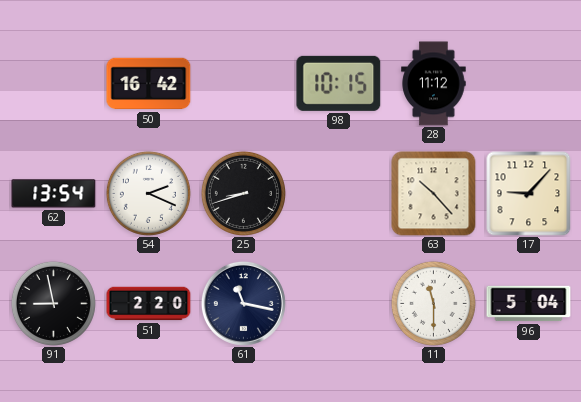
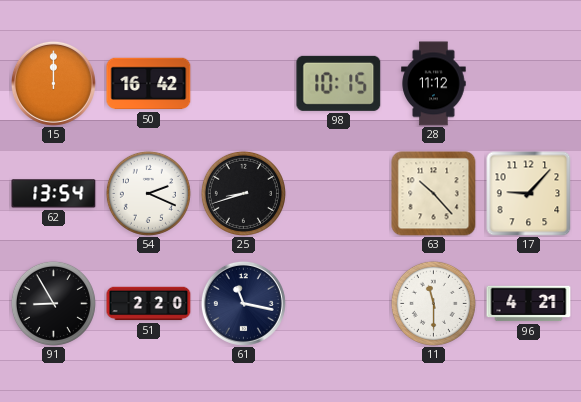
15: none -> 12:00 (53, 83)
91: 8:58 -> 8:55 (53, 303)
96: 5:04 -> 4:21 (529, 304)
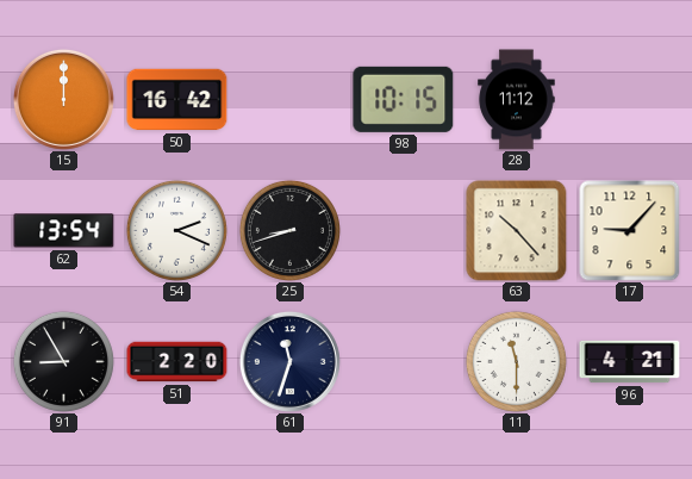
61: 11:17 -> 11:33 (289, 361)
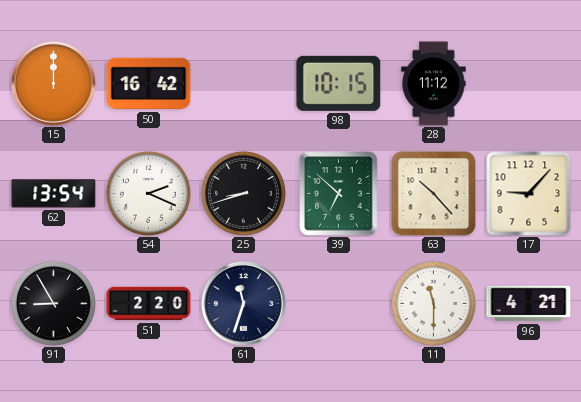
39: none -> 6:52 (339, 194)
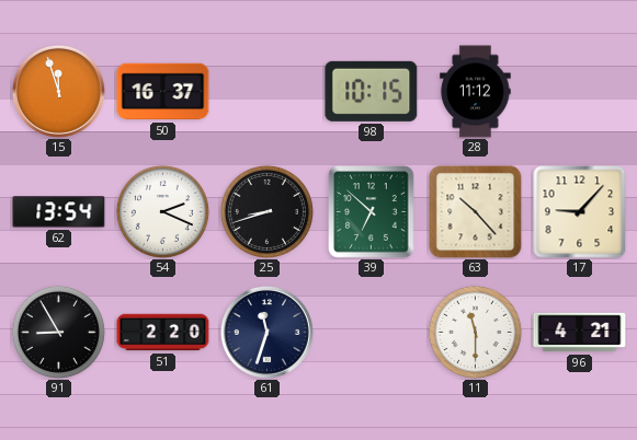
15: 12:00 -> 11:57 (58, 91)
50: 16:42 -> 16:37 (163, 92)
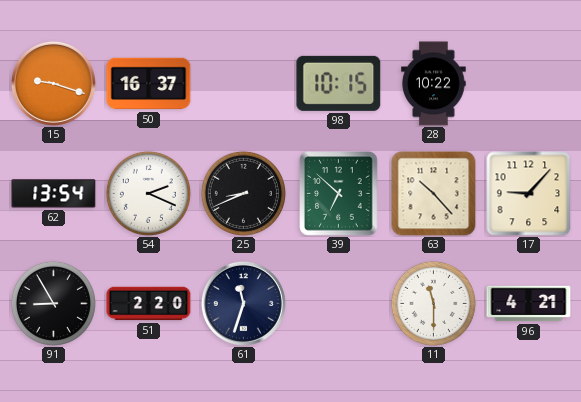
15: 11:57 -> 9:18 (53, 83)
28: 11:12 -> 10:22 (434, 84)
25: 8:42 -> 8:41 (243, 193)
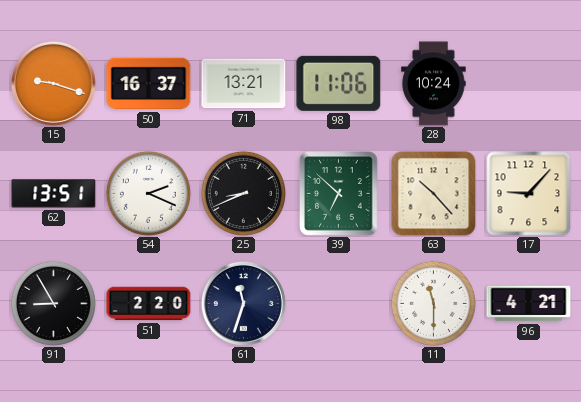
71: none -> 13:21 (244, 84)
98: 10:15 -> 11:06 (339, 83)
28: 10:22 -> 10:24 (434, 84)
62: 13:54 -> 13:51 (54, 194)
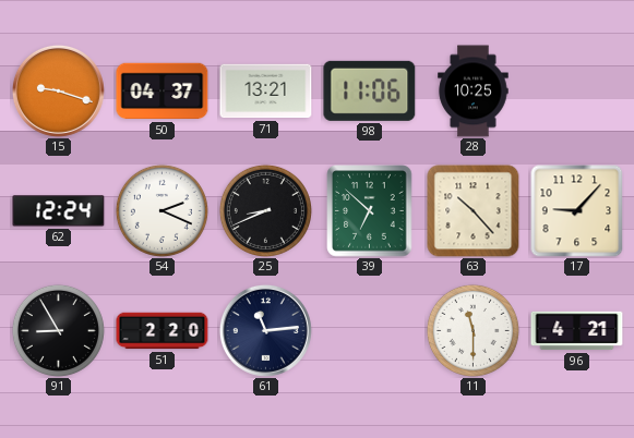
50: 16:37 -> 04:37 (163, 92)
28: 10:24 -> 10:25 (474, 92)
62: 13:51 -> 12:24 (59, 211)
61: 11:33 -> 11:14 (265, 330)
